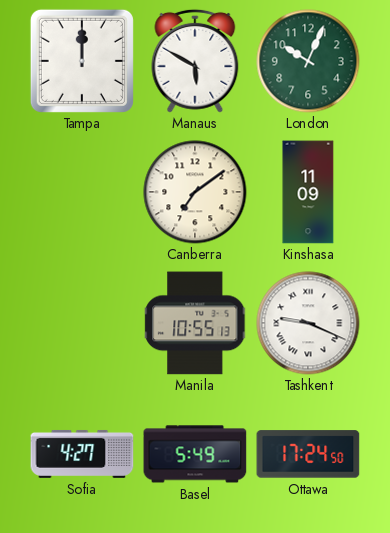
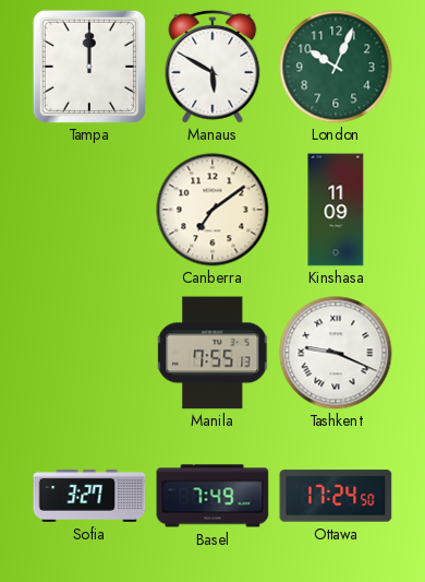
Manila: 10:55 -> 7:55 (214, 353)
Sofia: 4:27 -> 3:27 (89, 496)
Basel: 5:49 -> 7:49 (212, 496)
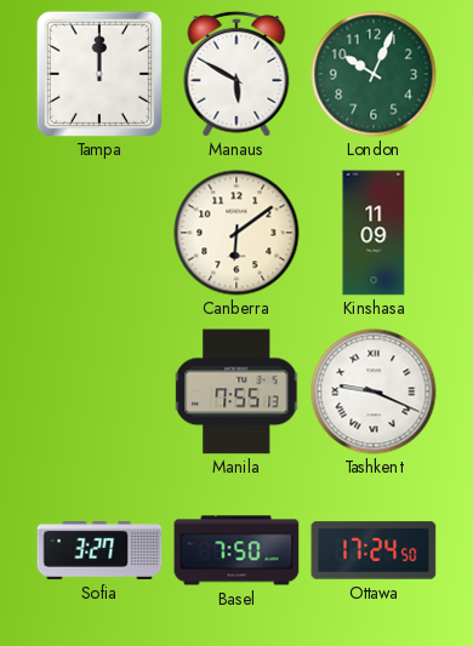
Canberra: 7:09 -> 6:09 (236, 233)
Basel: 7:49 -> 7:50 (236, 550)
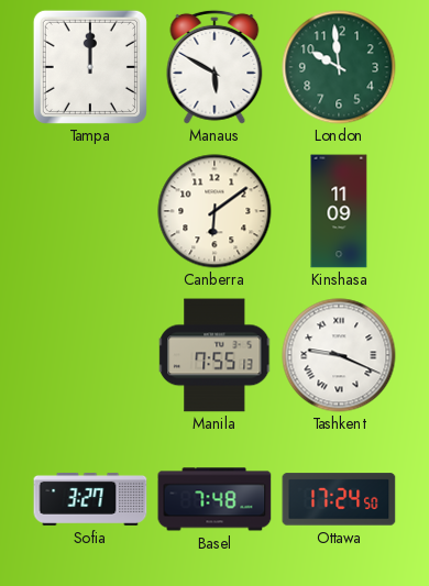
London: 10:04 -> 9:59 (339, 67)
Basel: 7:50 -> 7:48 (215, 499)
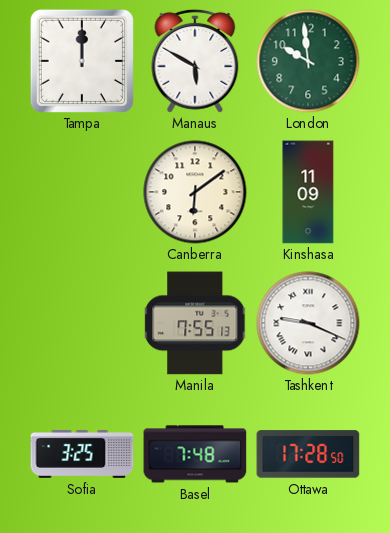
Sofia: 3:27 -> 3:25 (82, 454)
Ottawa: 17:24 -> 17:28 (308, 454)
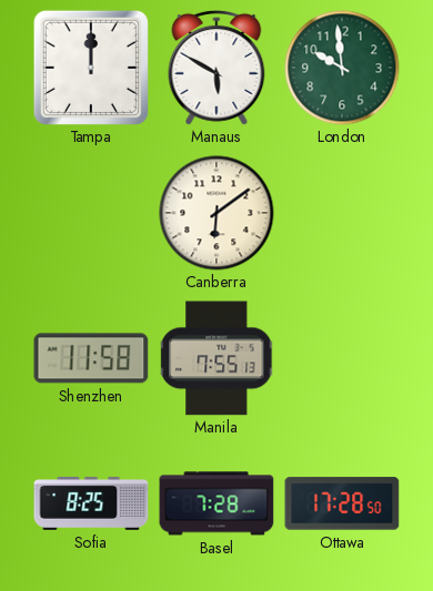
Kinshasa: 11:09 -> none (308, 192)
Shenzhen: none -> 11:58 (91, 358)
Tashkent: 9:19 -> none (308, 323)
Sofia: 3:25 -> 8:25 (91, 503)
Basel: 7:48 -> 7:28 (216, 503)
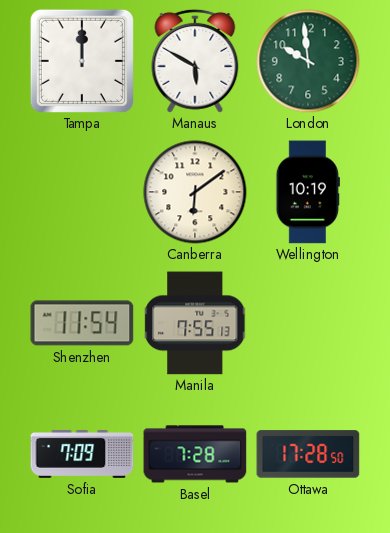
Wellington: none -> 10:19 (308, 192)
Shenzhen: 11:58 -> 11:54 (82, 323)
Sofia: 8:25 -> 7:09 (82, 454)
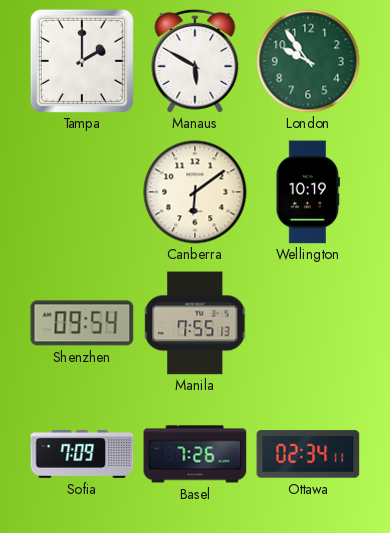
Tampa: 12:00 -> 2:00 (82, 61)
London: 9:59 -> 9:54 (308, 61)
Shenzhen: 11:54 -> 09:54 (82, 323)
Basel: 7:28 -> 7:26 (195, 454)
Ottawa: 17:28 -> 02:34 (308, 454)
